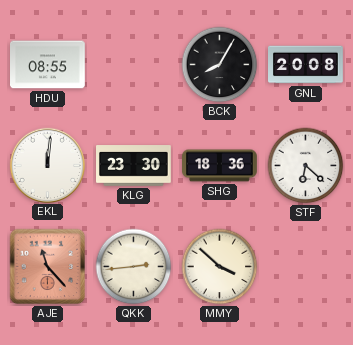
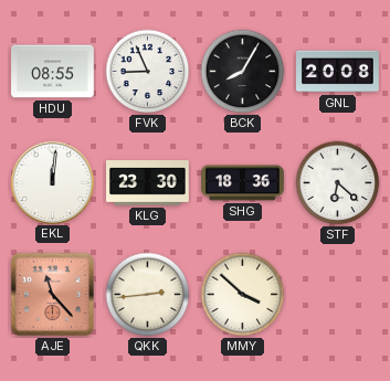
FVK: none -> 8:56 (148, 72)
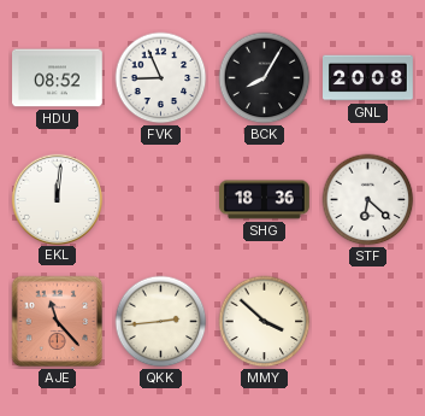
HDU: 08:55 -> 08:52 (58, 78)
KLG: 23:30 -> none (148, 183)
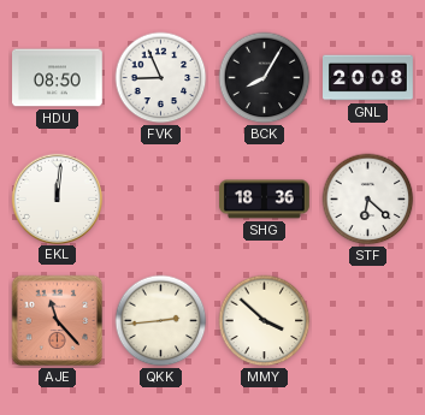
HDU: 08:52 -> 08:50 (58, 78)
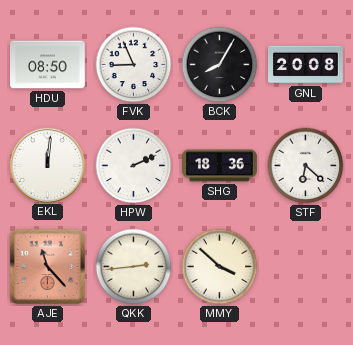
HPW: none -> 2:11 (134, 166)
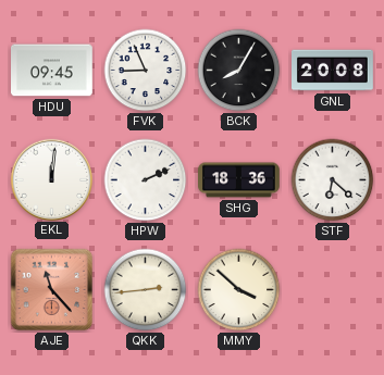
HDU: 08:50 -> 09:45 (52, 71)
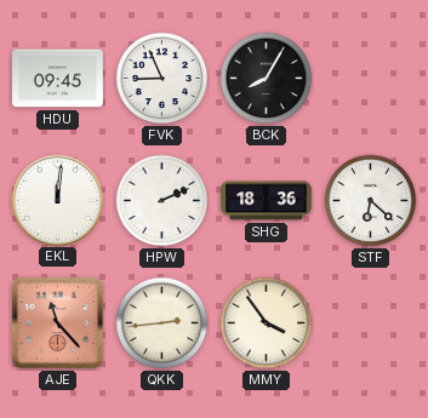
GNL: 20:08 -> none (333, 71)
MMY: 3:52 -> 3:54 (267, 323)
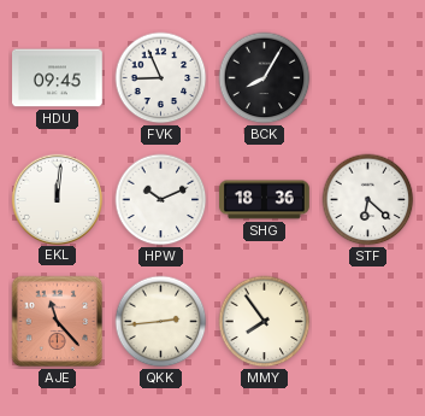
HPW: 2:11 -> 10:11 (161, 200)
MMY: 3:54 -> 7:54 (265, 322)
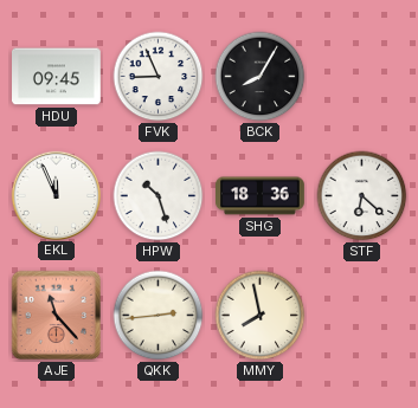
EKL: 12:01 -> 11:56 (56, 195)
HPW: 10:11 -> 10:27 (159, 196)
MMY: 7:54 -> 7:58 (261, 316)
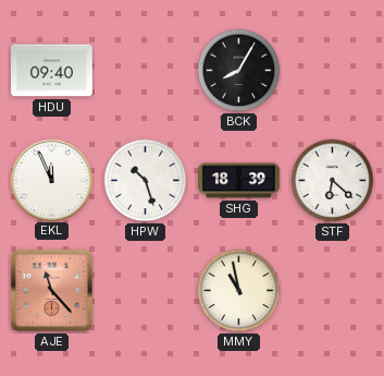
HDU: 09:45 -> 09:40 (52, 71)
FVK: 8:56 -> none (159, 77)
SHG: 18:36 -> 18:39 (239, 181)
QKK: 2:44 -> none (159, 316)
MMY: 7:58 -> 10:58 (239, 291)
